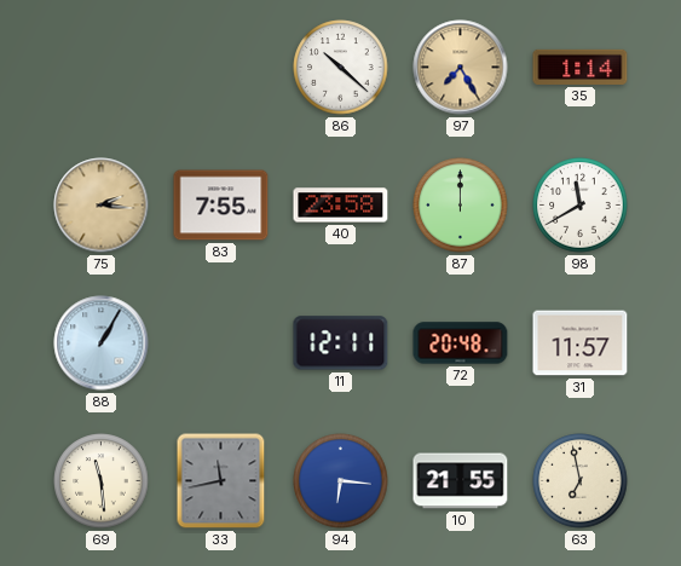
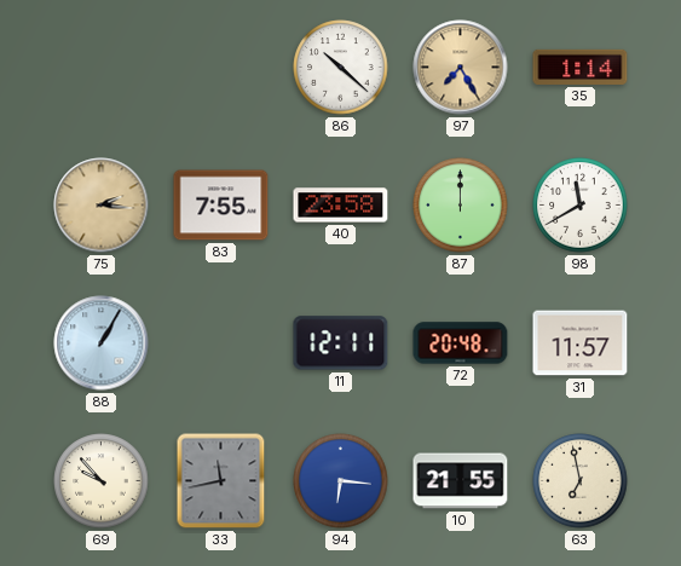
69: 11:29 -> 9:53 (102, 481)
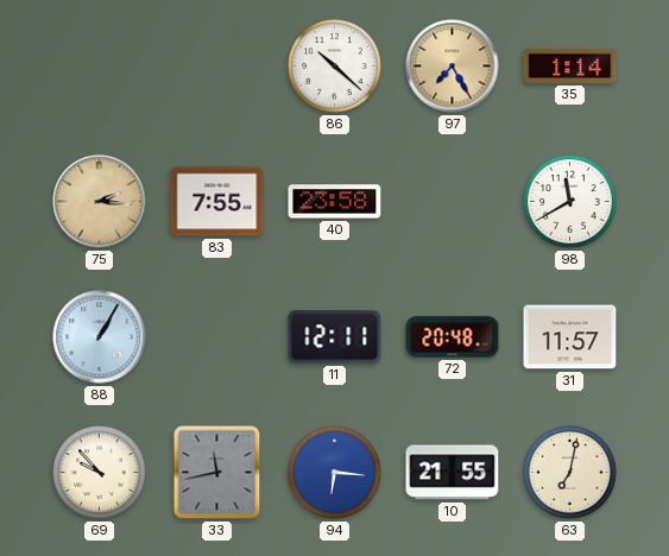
87: 12:00 -> none (461, 206)
63: 6:58 -> 7:02 (570, 473)
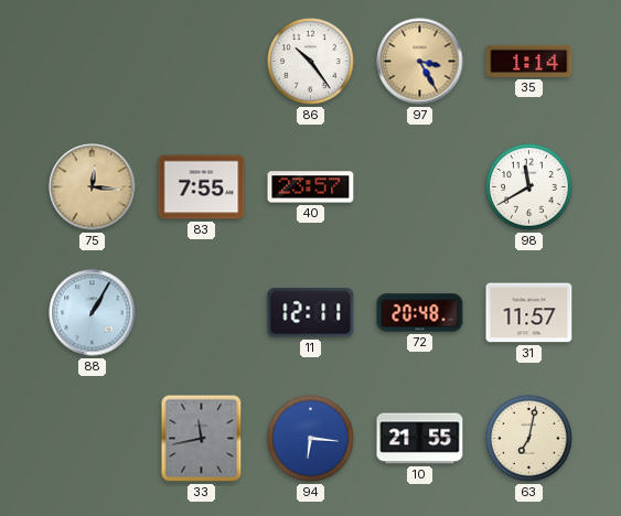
86: 10:22 -> 10:24 (311, 62)
97: 7:25 -> 3:25 (420, 62)
75: 2:16 -> 12:16 (93, 187)
40: 23:58 -> 23:57 (311, 187)
69: 9:53 -> none (100, 473)
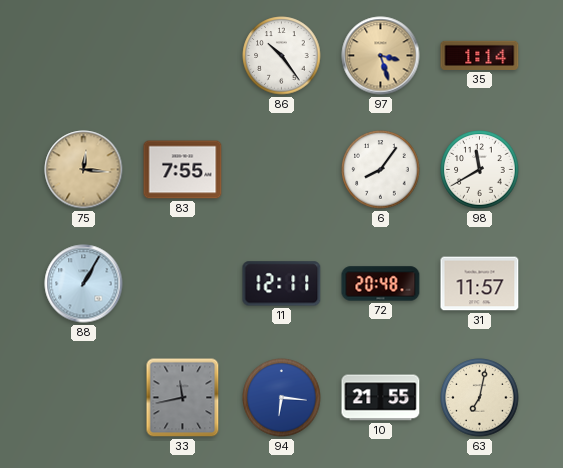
97: 3:25 -> 3:27 (381, 56)
40: 23:57 -> none (311, 187)
6: none -> 8:06 (381, 170)
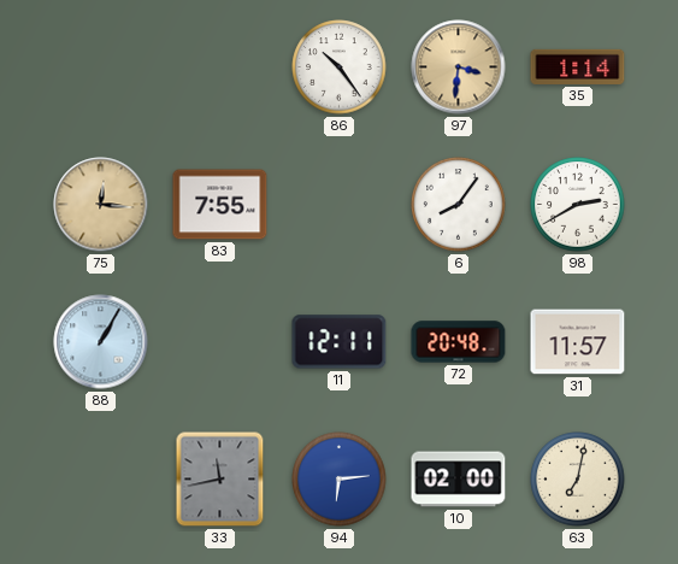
97: 3:27 -> 3:31 (459, 67)
98: 11:40 -> 2:40 (578, 205)
94: 6:16 -> 6:14 (340, 480)
10: 21:55 -> 02:00 (459, 480)
